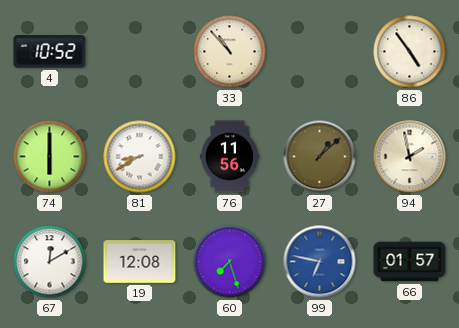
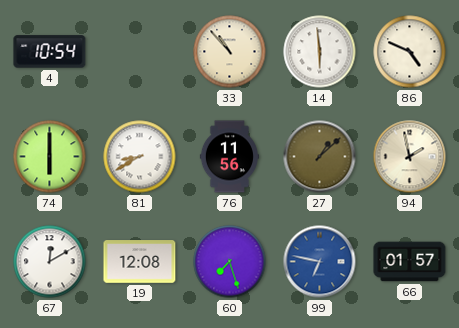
4: 10:52 -> 10:54 (50, 52)
14: none -> 5:59 (320, 52)
86: 4:54 -> 4:49 (410, 52)
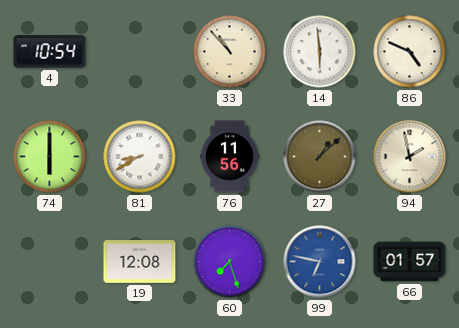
67: 12:10 -> none (50, 262)
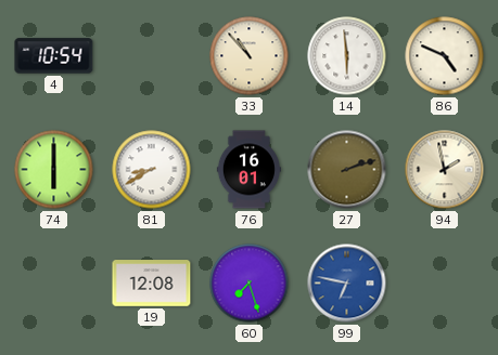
76: 11:56 -> 16:01 (248, 170)
27: 1:08 -> 2:12 (347, 170)
66: 01:57 -> none (410, 262)
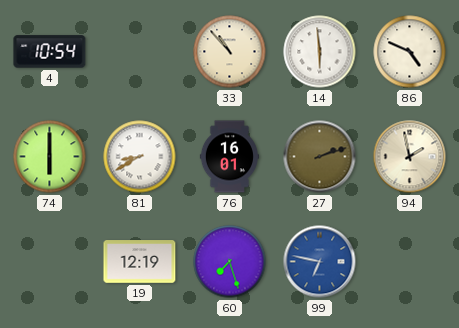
19: 12:08 -> 12:19 (140, 262)
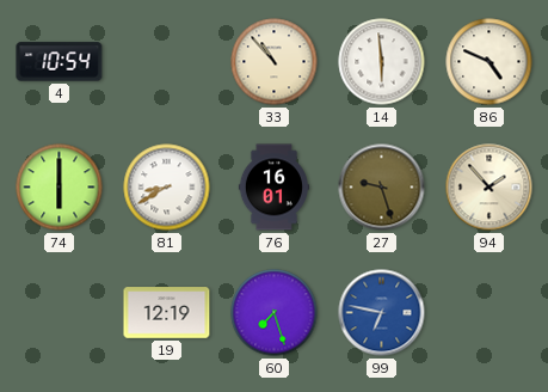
27: 2:12 -> 9:27 (382, 188)
94: 1:58 -> 1:53 (489, 188)
